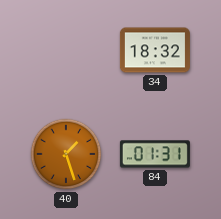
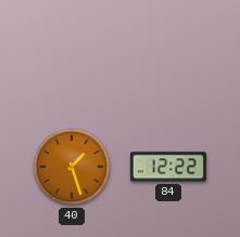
34: 18:32 -> none (155, 50)
84: 01:31 -> 12:22 (168, 167)
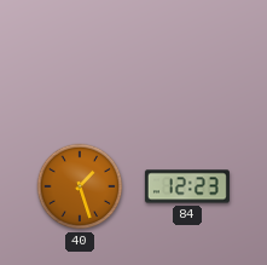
84: 12:22 -> 12:23 (187, 186)
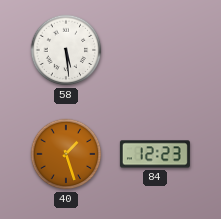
58: none -> 5:29 (66, 50)
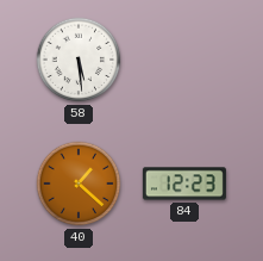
40: 1:27 -> 1:22 (79, 184)
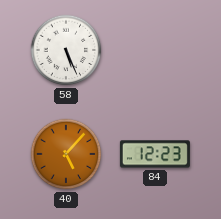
58: 5:29 -> 5:26 (66, 50)
40: 1:22 -> 5:07 (66, 154)
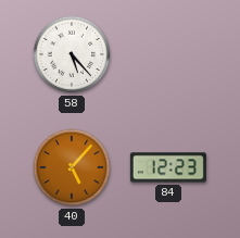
58: 5:26 -> 5:23 (72, 54)
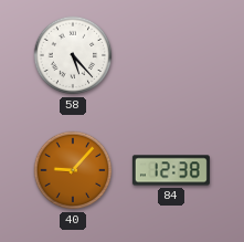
40: 5:07 -> 9:07 (73, 170)
84: 12:23 -> 12:38 (171, 170)
